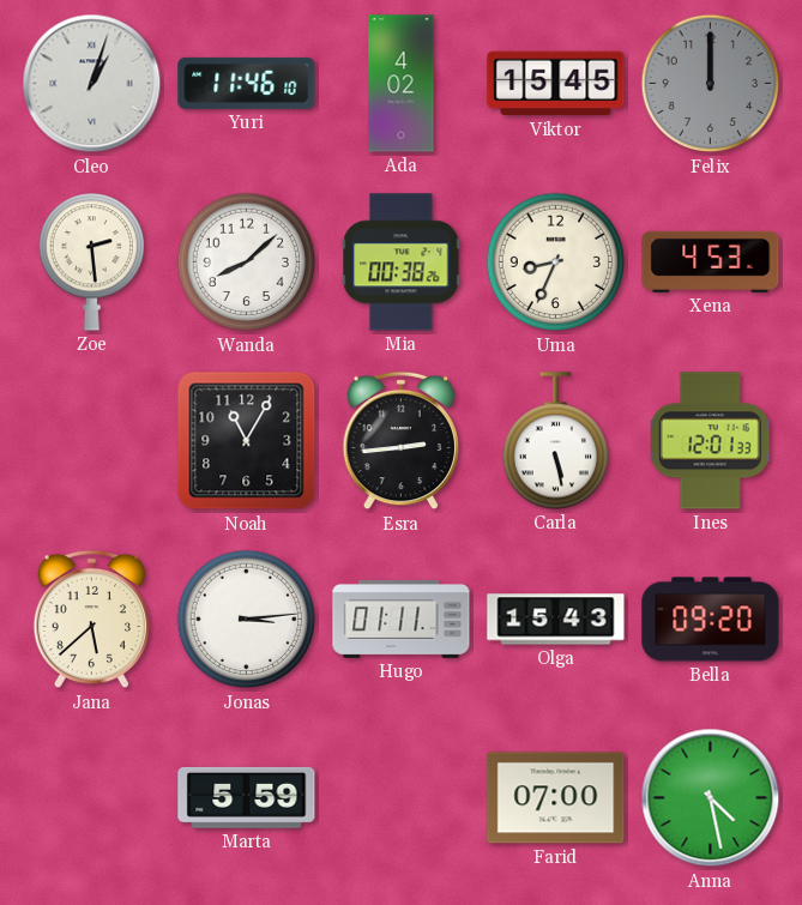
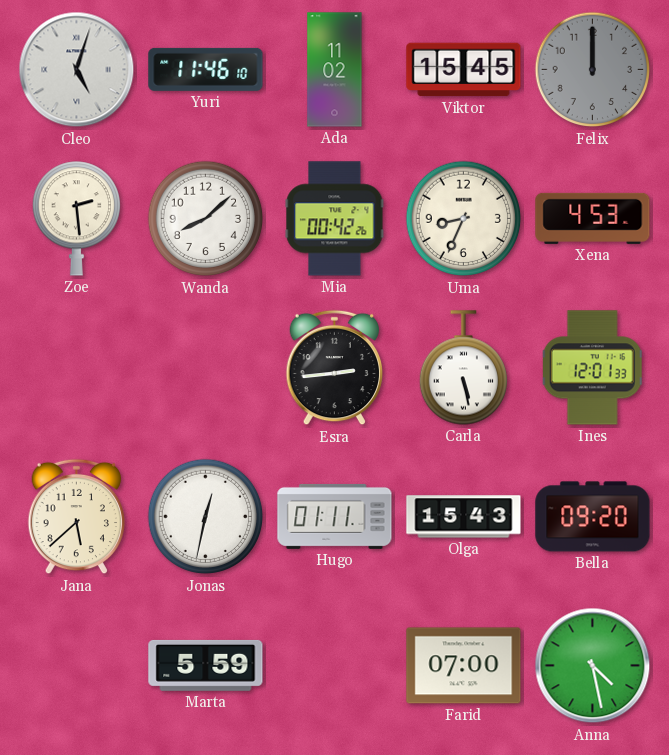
Cleo: 1:03 -> 5:03 (77, 70)
Ada: 4:02 -> 11:02 (335, 70)
Mia: 00:38 -> 00:42 (335, 219)
Noah: 11:05 -> none (247, 441)
Jonas: 3:14 -> 12:32 (206, 517)
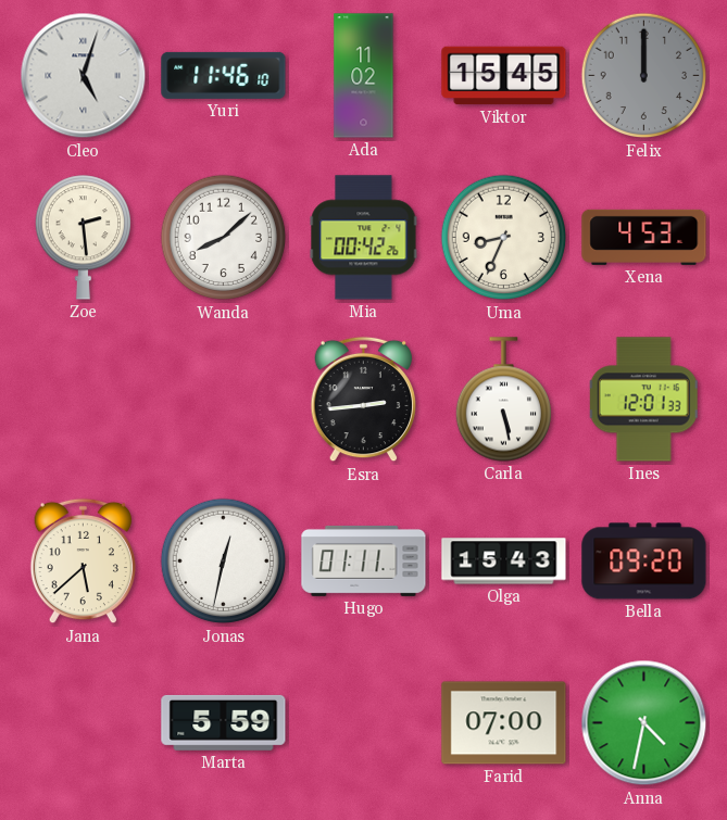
Anna: 4:28 -> 4:32 (644, 723)
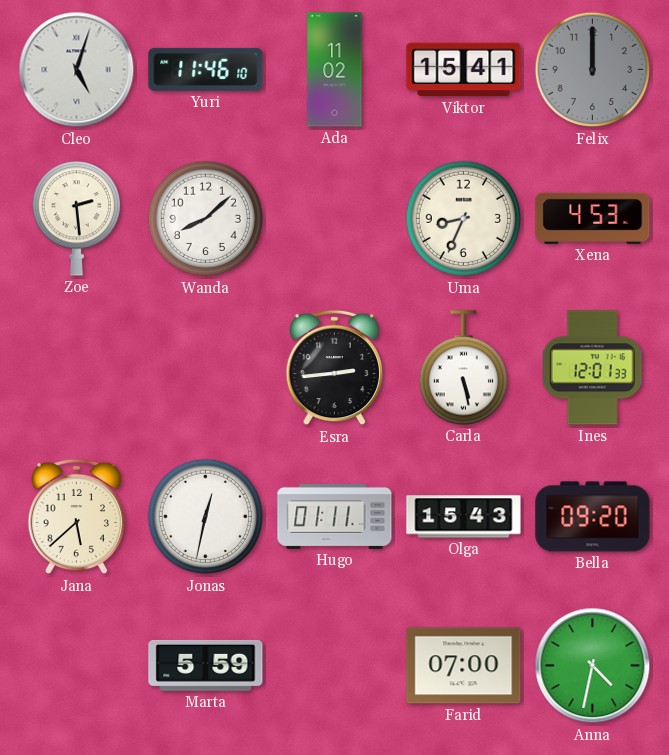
Viktor: 15:45 -> 15:41 (464, 70)
Mia: 00:42 -> none (364, 238)
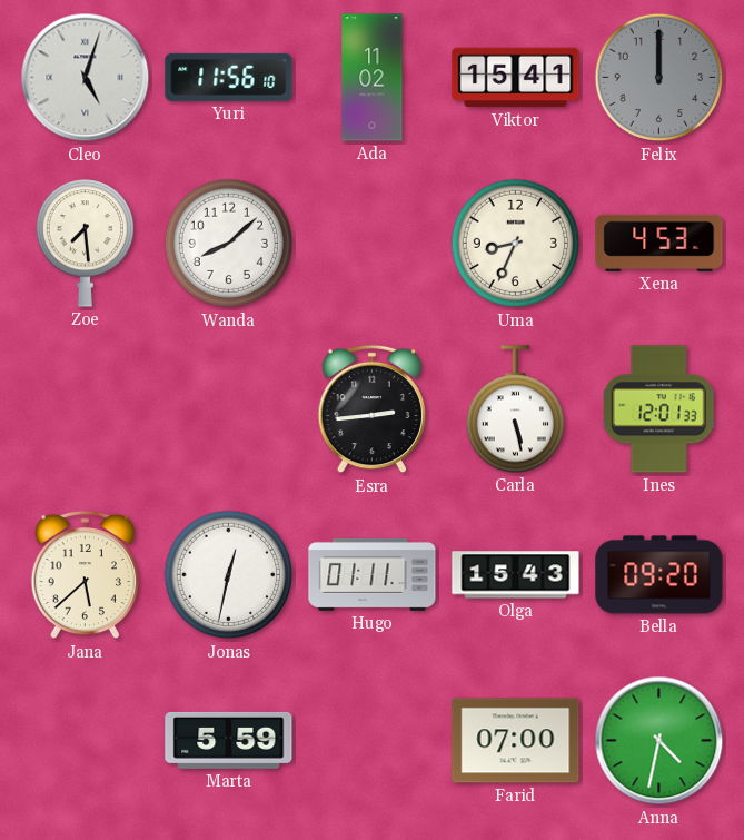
Yuri: 11:46 -> 11:56 (229, 77)
Zoe: 2:29 -> 7:29 (85, 244)
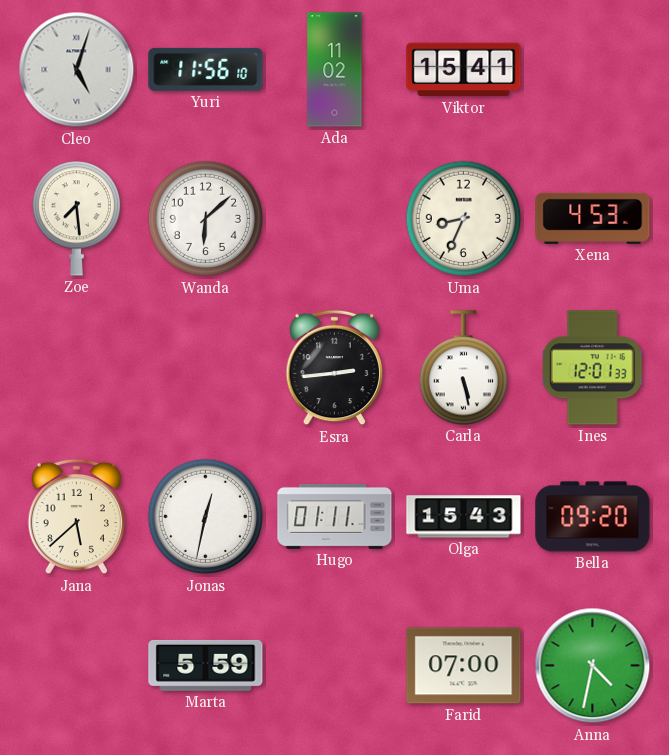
Felix: 12:00 -> none (659, 78)
Wanda: 8:08 -> 6:08 (206, 219)
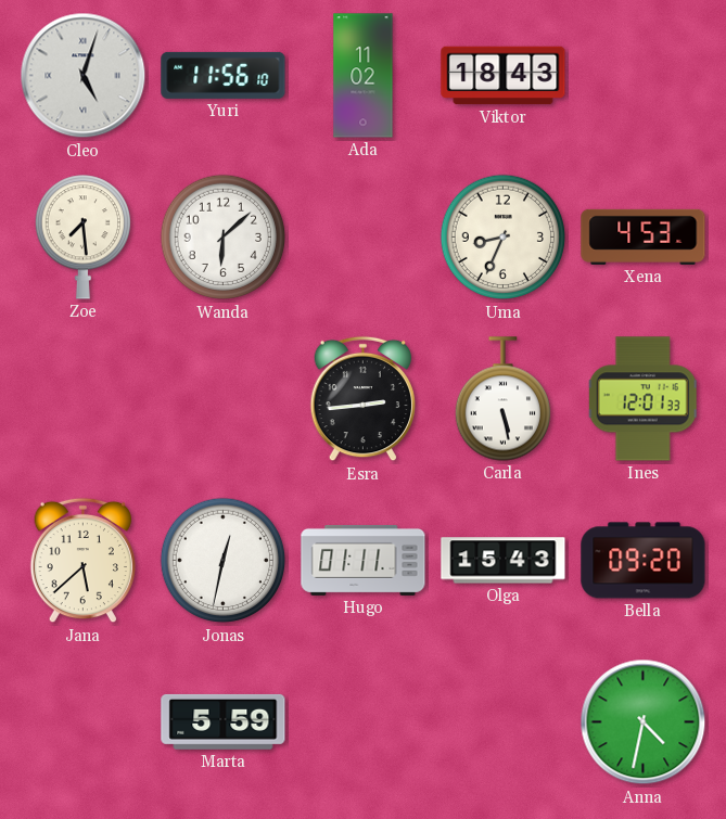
Viktor: 15:41 -> 18:43 (504, 76)
Farid: 07:00 -> none (464, 666)
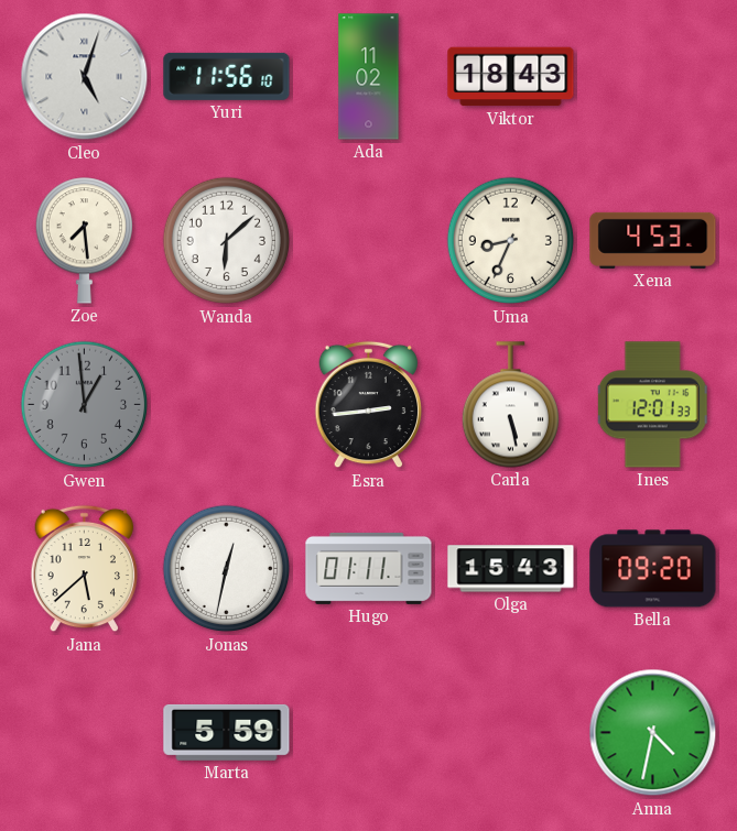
Gwen: none -> 12:59 (85, 405)
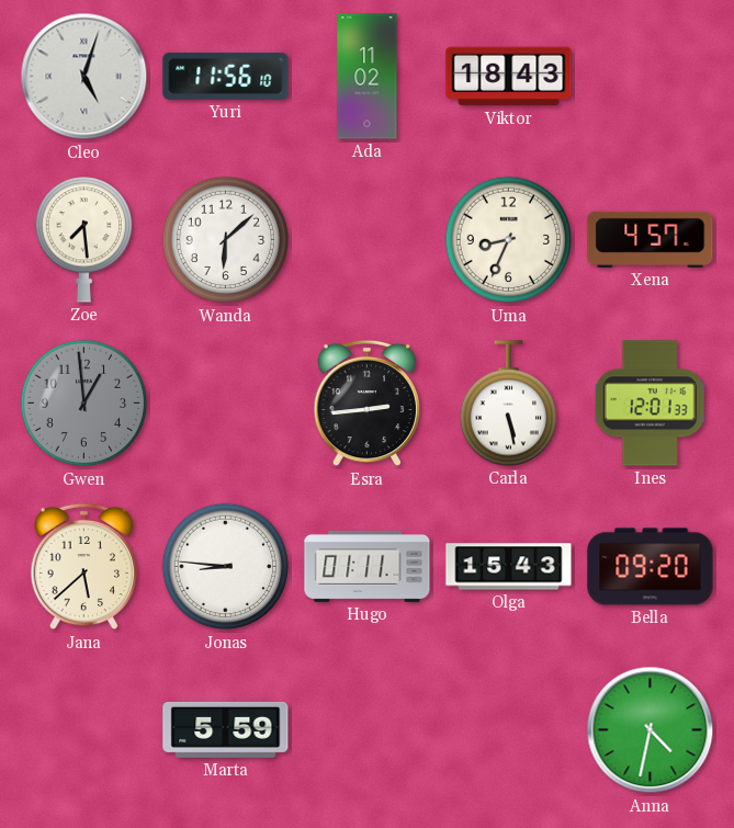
Xena: 4:53 -> 4:57 (651, 239)
Jonas: 12:32 -> 8:46 (226, 567)
